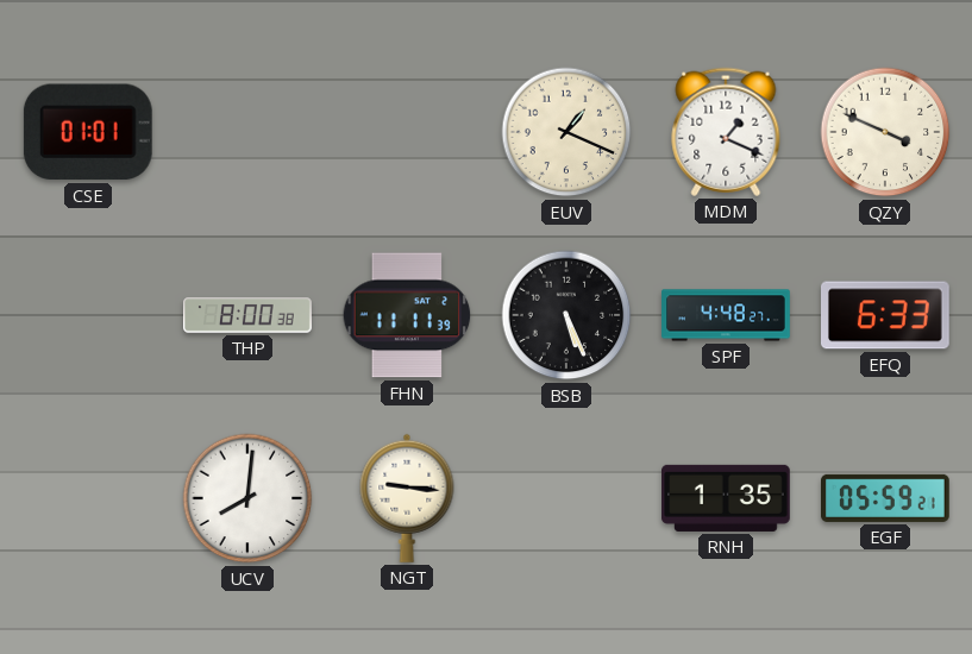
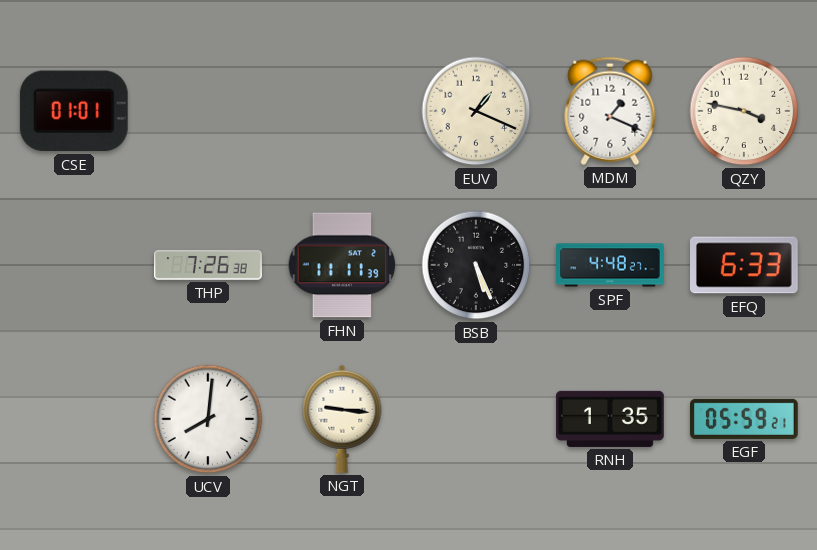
QZY: 3:49 -> 3:47 (744, 111)
THP: 8:00 -> 7:26 (208, 265)
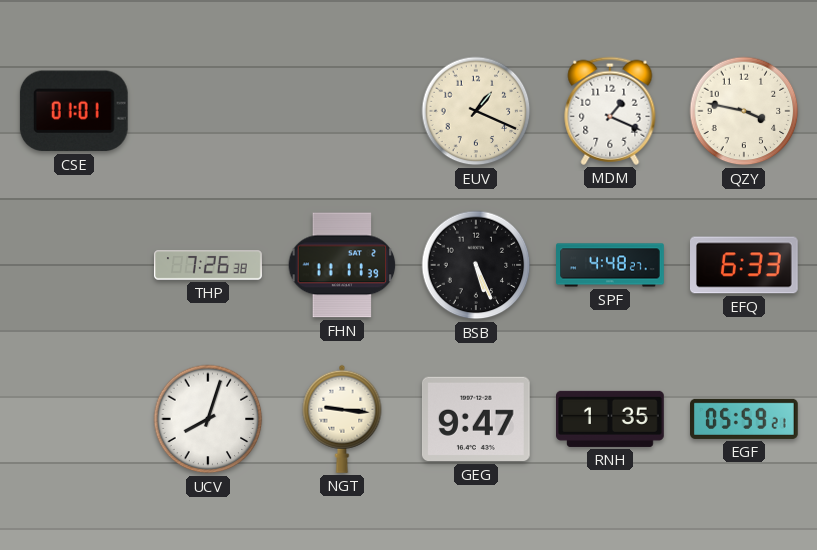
UCV: 8:01 -> 8:03 (208, 419)
GEG: none -> 9:47 (476, 419)
